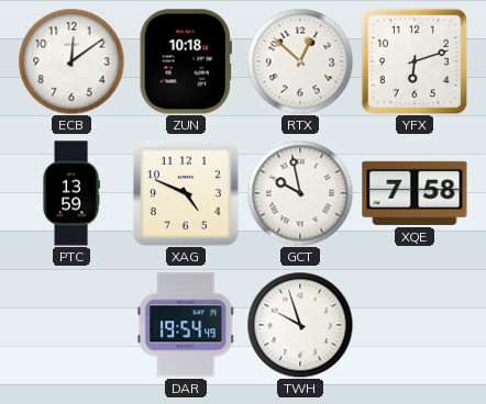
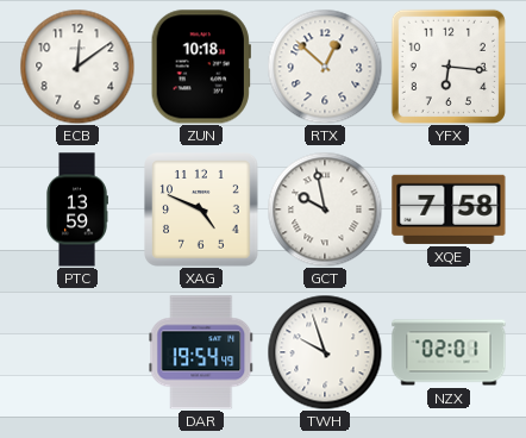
YFX: 6:12 -> 6:16 (447, 65)
NZX: none -> 02:01 (449, 352)
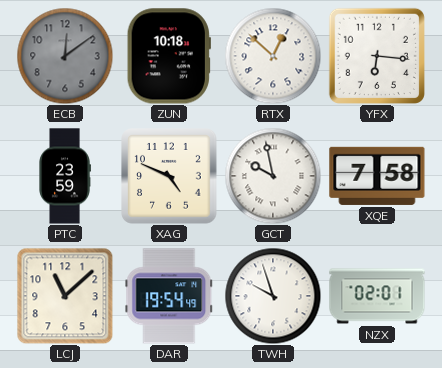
ECB dial: white -> grey (65, 56)
PTC: 13:59 -> 23:59 (65, 176)
LCJ: none -> 11:08 (65, 296)
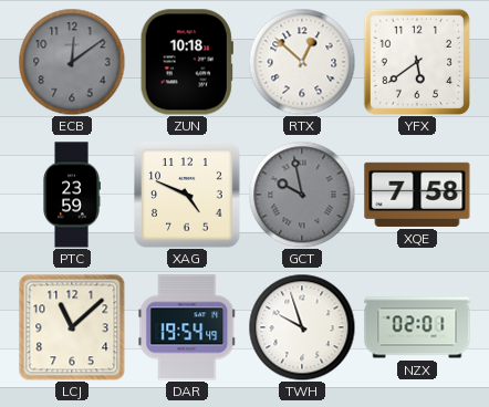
YFX: 6:16 -> 5:39 (416, 61)
GCT dial: white -> grey (302, 195)
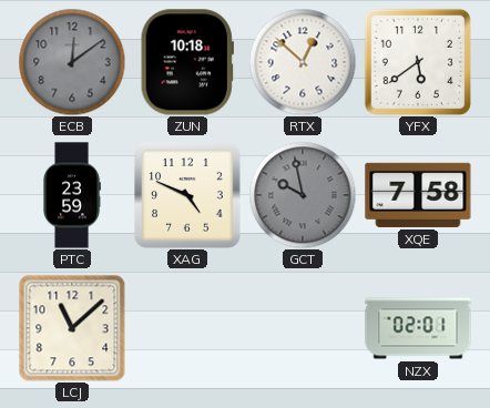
DAR: 19:54 -> none (187, 327)
TWH: 9:57 -> none (302, 327)
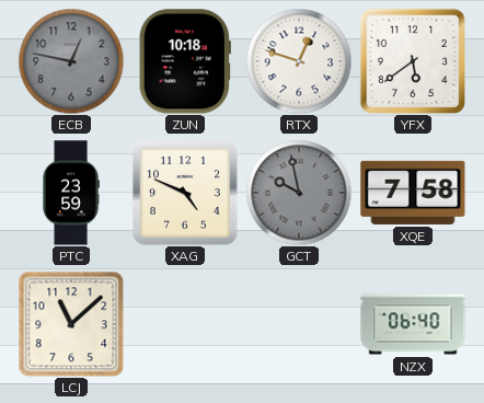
ECB: 12:09 -> 12:47 (71, 61)
RTX: 12:52 -> 12:48 (299, 61)
NZX: 02:01 -> 06:40 (413, 324)
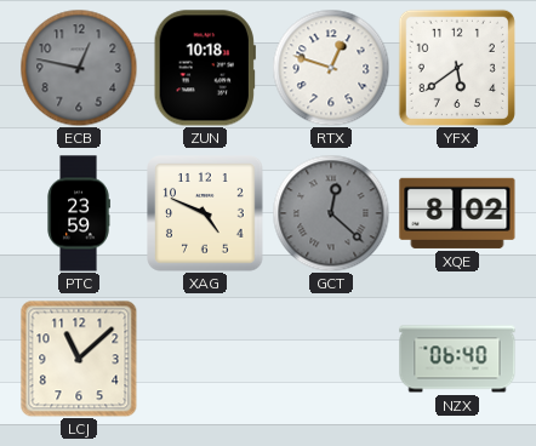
GCT: 9:58 -> 12:22 (331, 213)
XQE: 7:58 -> 8:02 (457, 213)
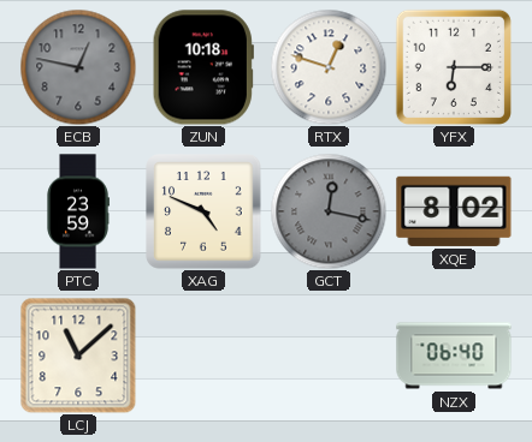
YFX: 5:39 -> 6:15 (453, 66)
GCT: 12:22 -> 12:17 (329, 211)
